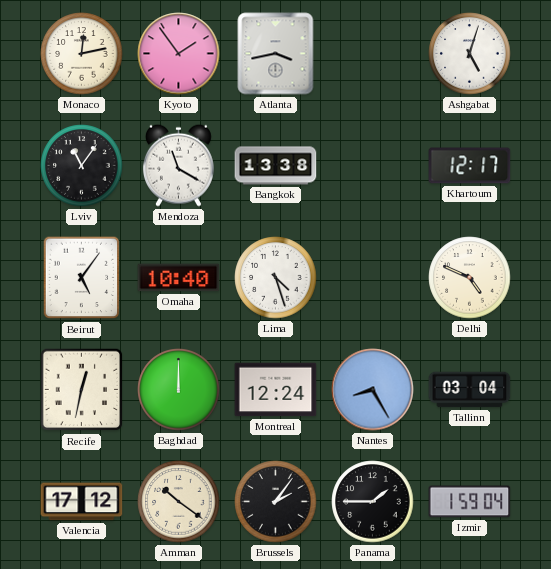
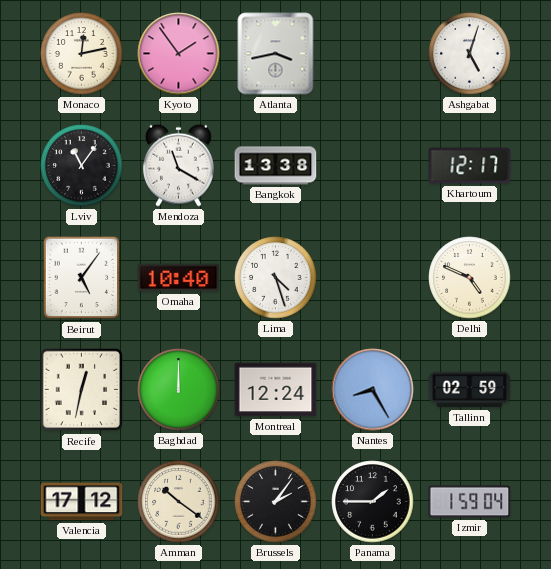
Tallinn: 03:04 -> 02:59 (470, 390)
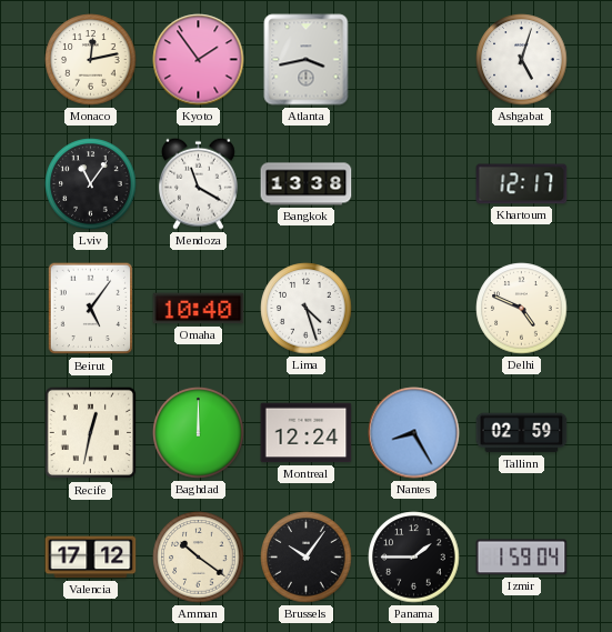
Brussels: 2:06 -> 10:06 (307, 558)
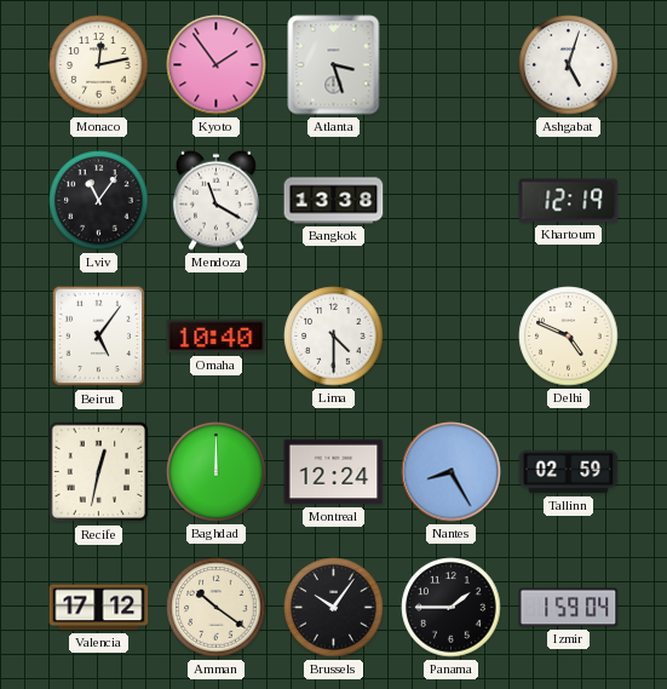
Atlanta: 3:43 -> 3:27 (334, 65)
Khartoum: 12:17 -> 12:19 (569, 201)
Lima: 4:27 -> 4:30 (334, 337)
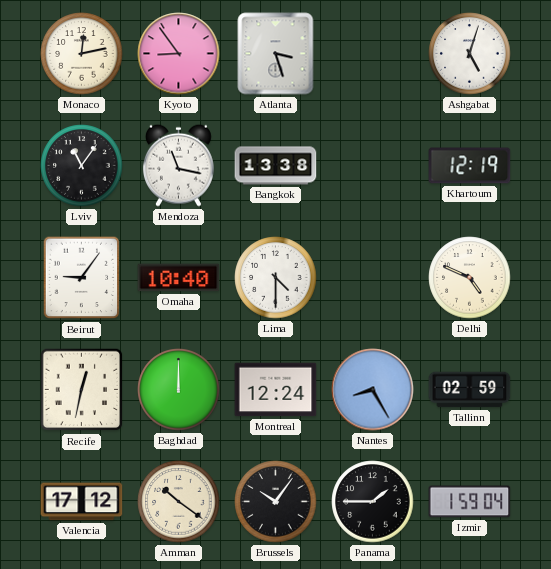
Kyoto: 1:54 -> 8:54 (179, 54)
Mendoza: 11:20 -> 11:17 (178, 165)
Beirut: 5:06 -> 9:06 (82, 278)
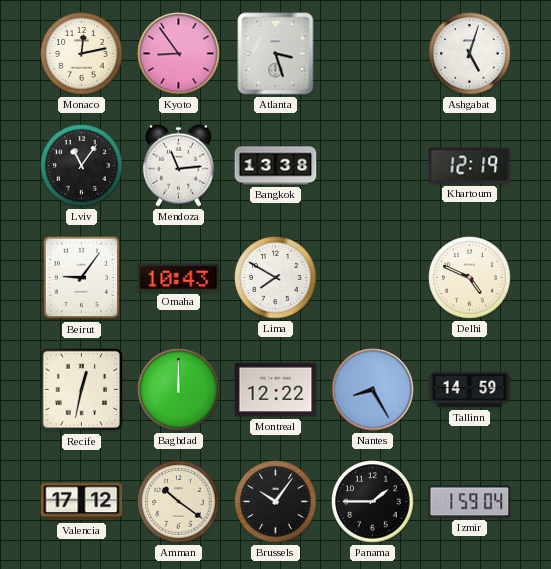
Mendoza: 11:17 -> 11:14 (178, 165)
Omaha: 10:40 -> 10:43 (179, 278)
Lima: 4:30 -> 7:50 (276, 278)
Montreal: 12:24 -> 12:22 (276, 390)
Tallinn: 02:59 -> 14:59 (470, 390)
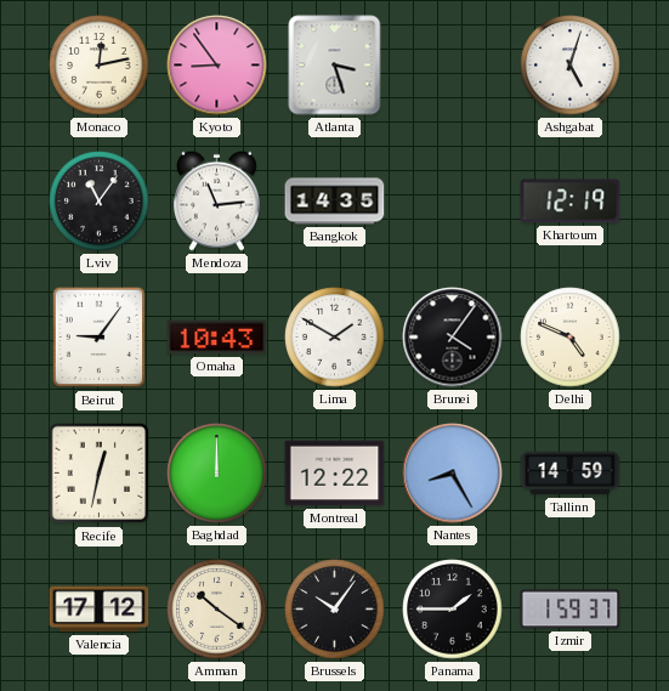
Bangkok: 13:38 -> 14:35 (335, 202)
Lima: 7:50 -> 1:50 (335, 338)
Brunei: none -> 4:06 (453, 338)
Izmir: 1:59:04 -> 1:59:37 (571, 610)
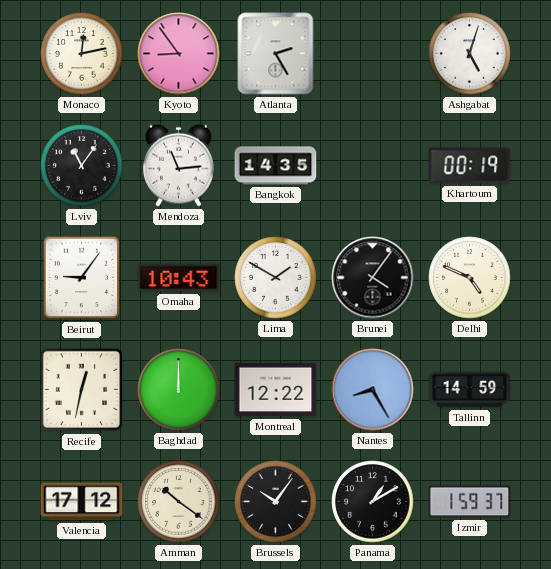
Atlanta: 3:27 -> 2:25 (276, 54)
Khartoum: 12:19 -> 00:19 (470, 166)
Panama: 1:45 -> 1:10 (373, 502)
